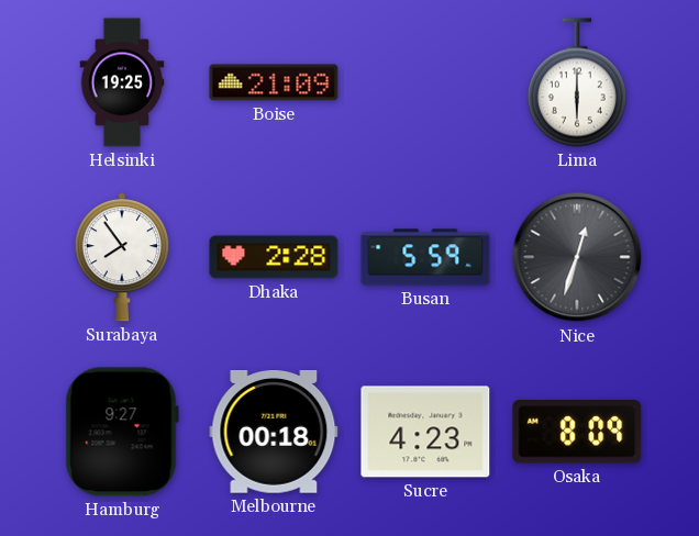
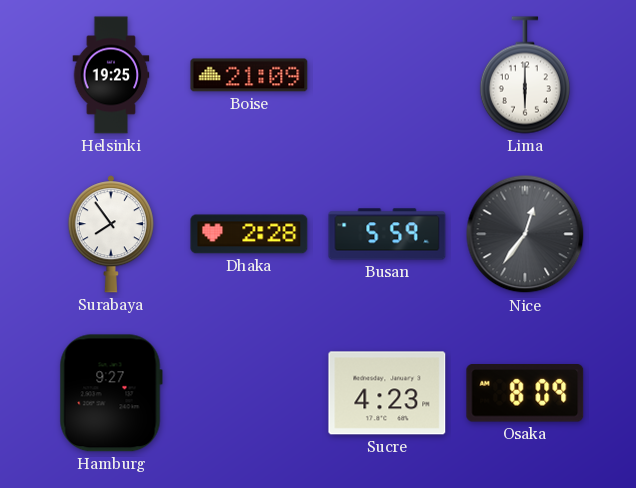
Nice: 12:33 -> 12:36 (525, 234)
Melbourne: 00:18 -> none (274, 433)
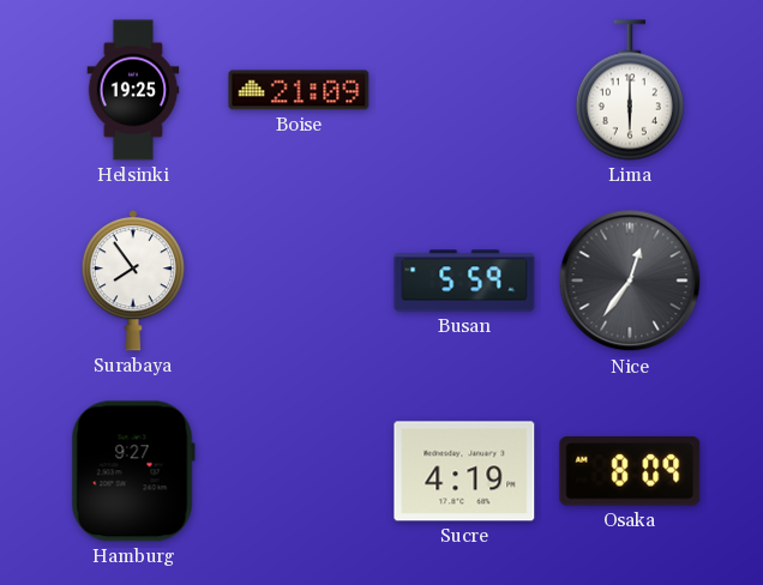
Dhaka: 2:28 -> none (249, 234)
Sucre: 4:23 -> 4:19 (464, 471)
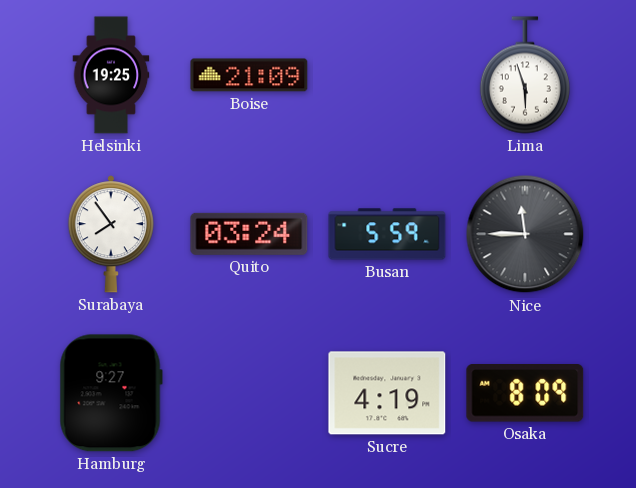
Lima: 6:00 -> 5:57 (525, 75)
Quito: none -> 03:24 (249, 234)
Nice: 12:36 -> 11:45 (525, 234)
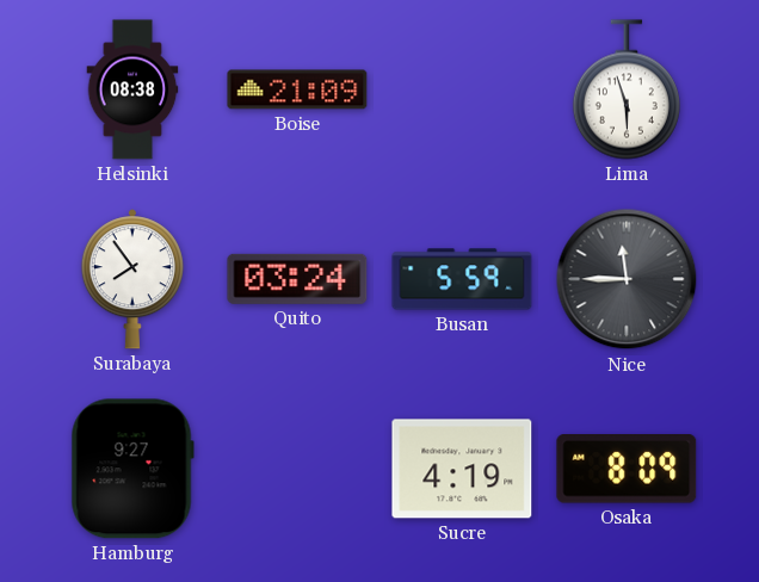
Helsinki: 19:25 -> 08:38 (132, 89)
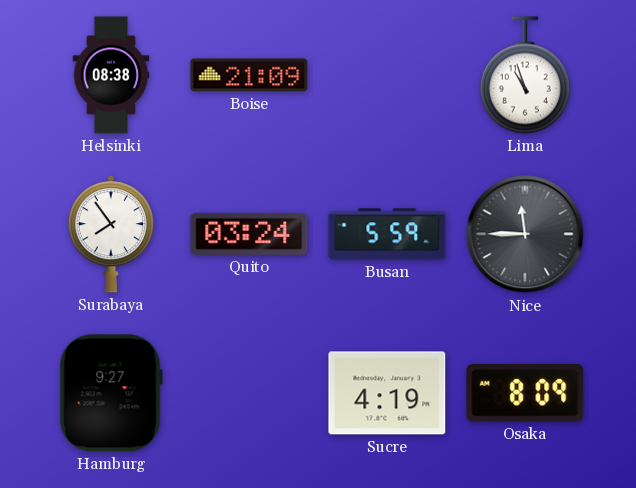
Lima: 5:57 -> 10:57 (525, 75)
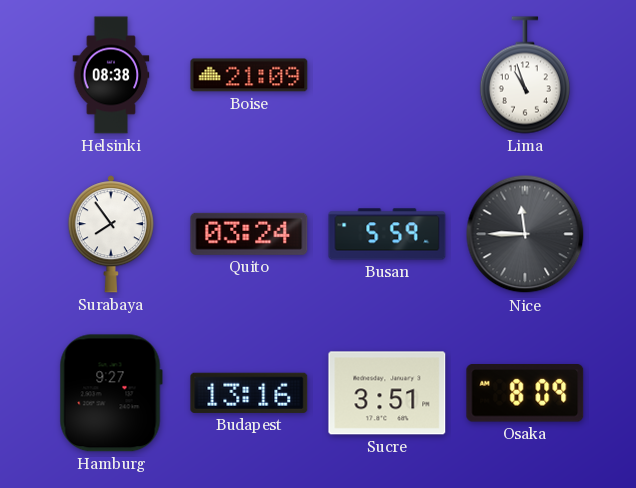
Budapest: none -> 13:16 (249, 393)
Sucre: 4:19 -> 3:51 (387, 393)
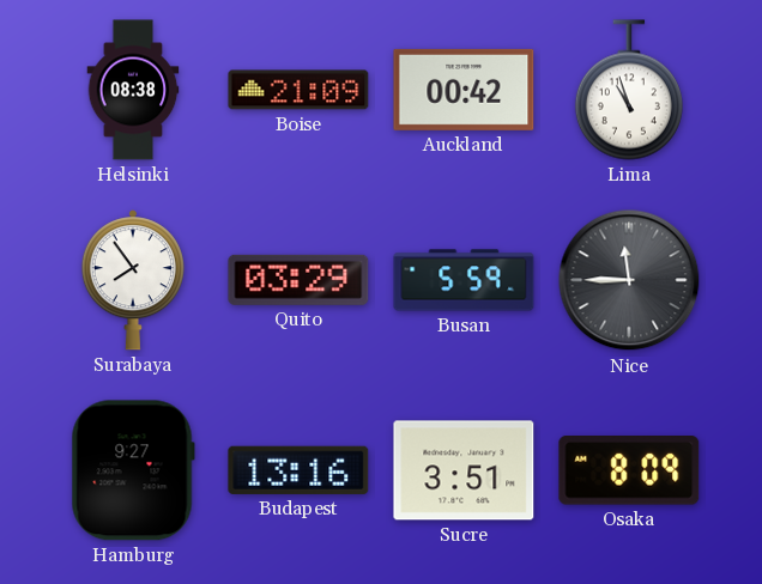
Auckland: none -> 00:42 (464, 90)
Quito: 03:24 -> 03:29 (298, 280)
